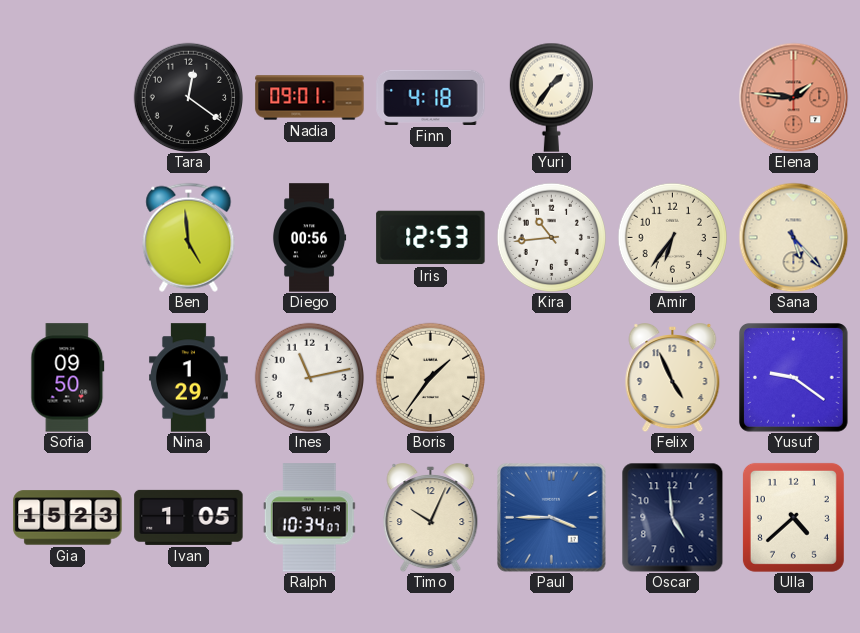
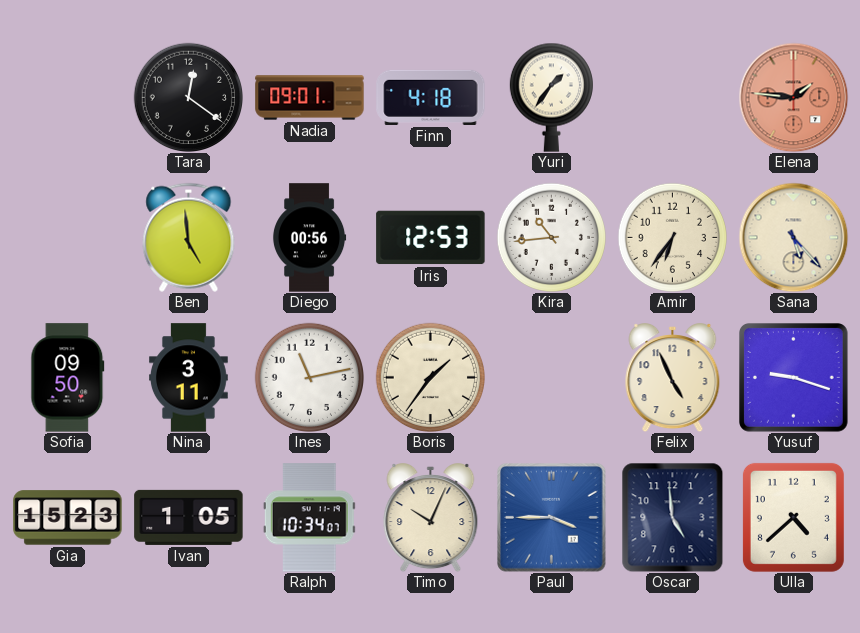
Nina: 1:29 -> 3:11 (189, 378)
Yusuf: 9:21 -> 9:18 (794, 378)
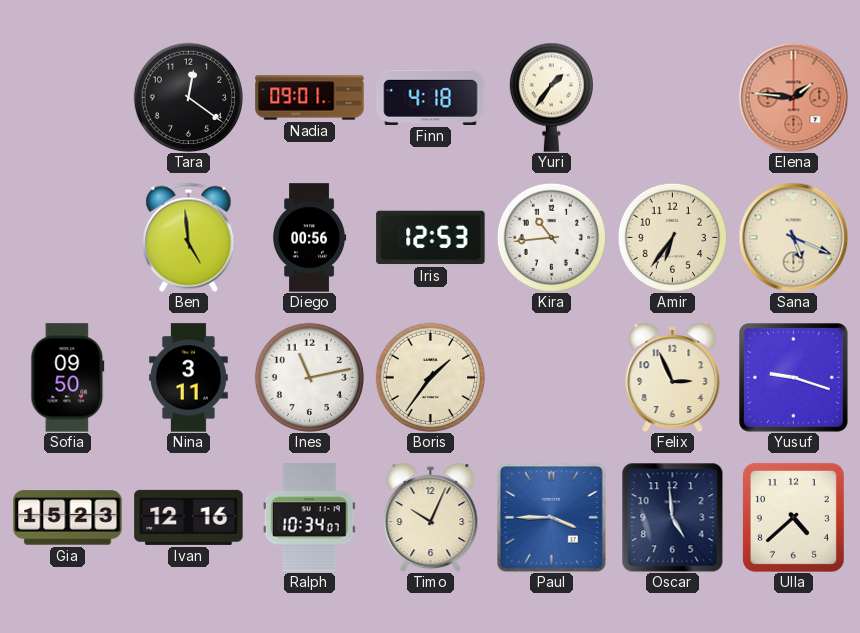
Sana: 5:23 -> 5:19 (793, 237)
Felix: 4:56 -> 2:56 (673, 378)
Ivan: 1:05 -> 12:16 (189, 517)
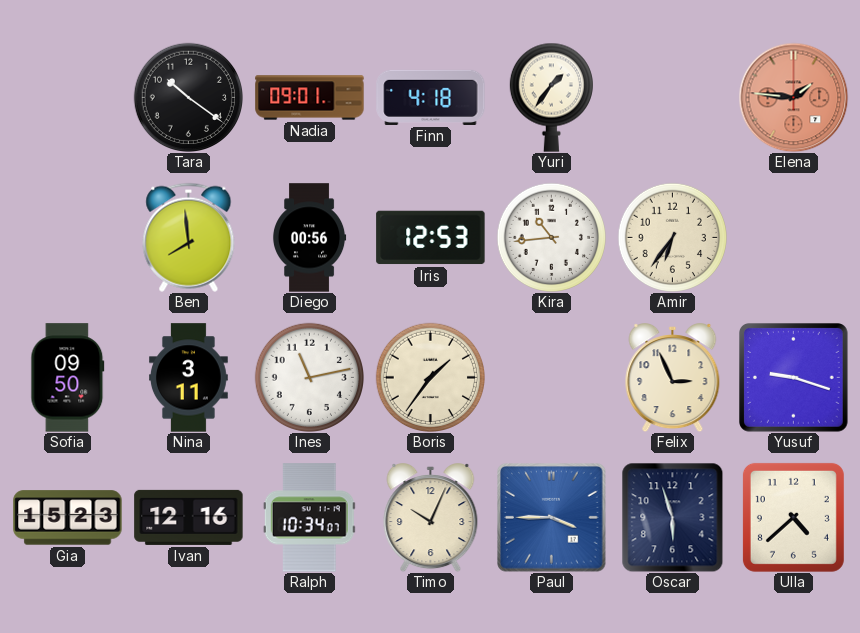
Tara: 12:21 -> 10:21 (188, 97)
Ben: 4:59 -> 7:59 (189, 237)
Sana: 5:19 -> none (793, 237)
Oscar: 4:59 -> 5:57 (673, 517)
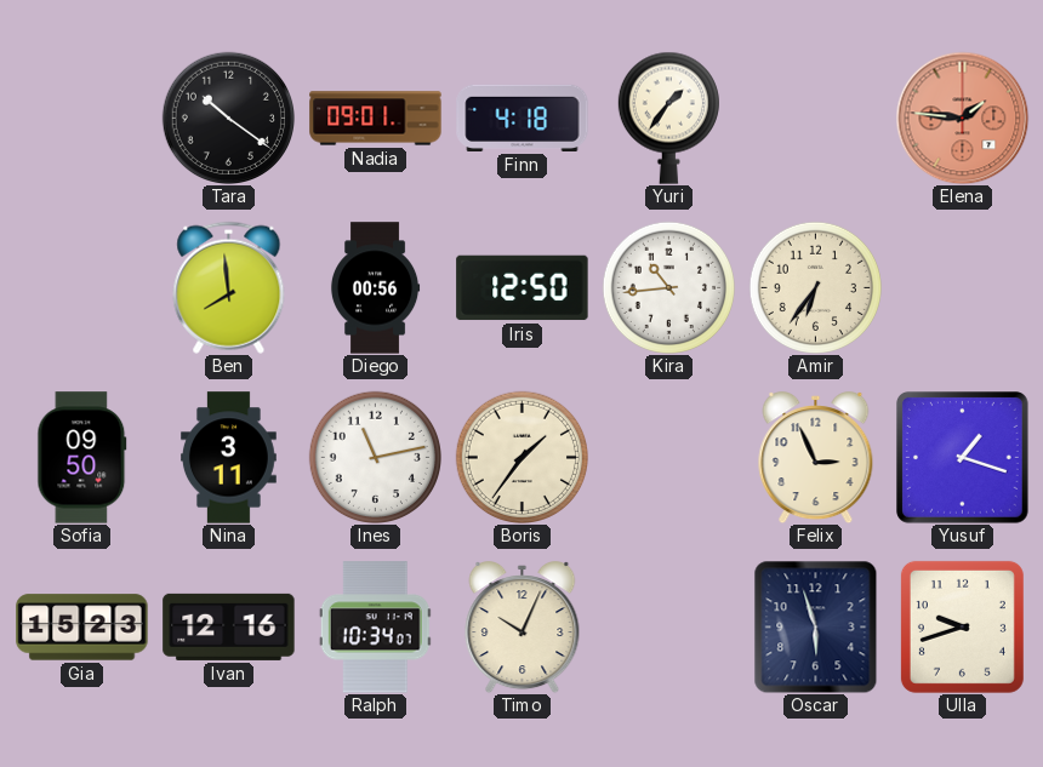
Iris: 12:53 -> 12:50 (523, 288)
Yusuf: 9:18 -> 1:18 (963, 458)
Paul: 3:45 -> none (552, 518)
Ulla: 4:38 -> 9:42 (962, 626)
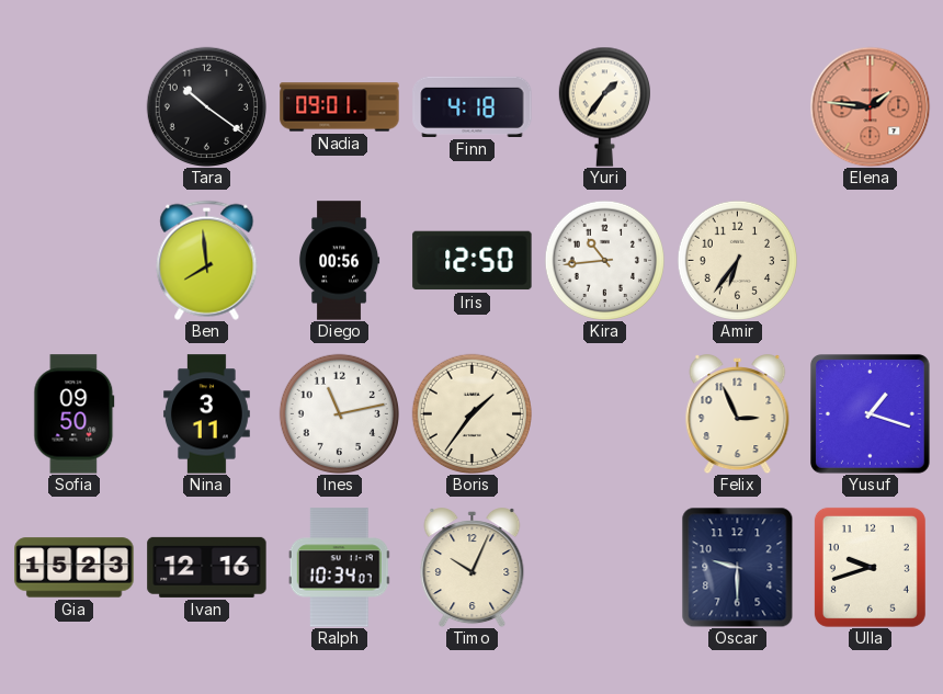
Oscar: 5:57 -> 9:30 (738, 567)
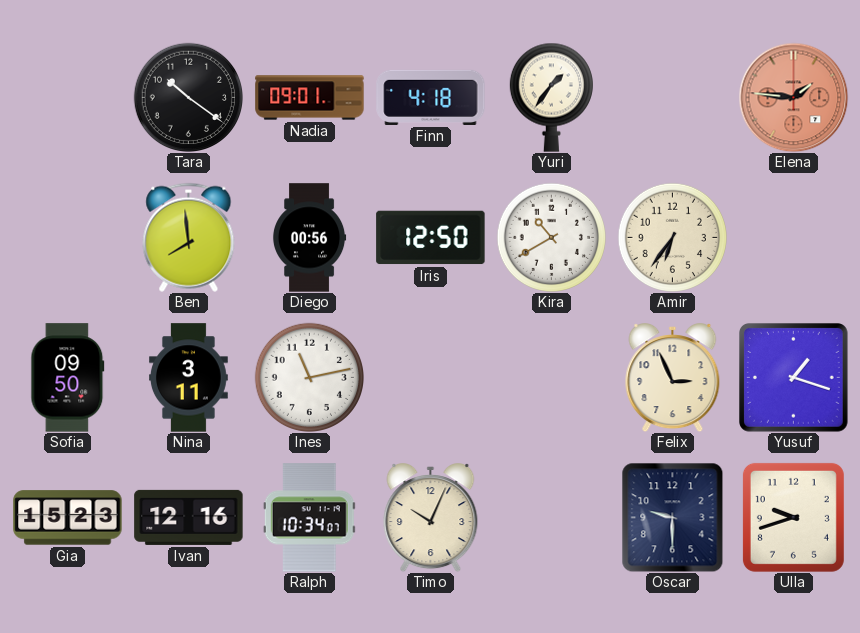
Kira: 10:44 -> 10:40 (551, 237)
Boris: 1:36 -> none (471, 413)
